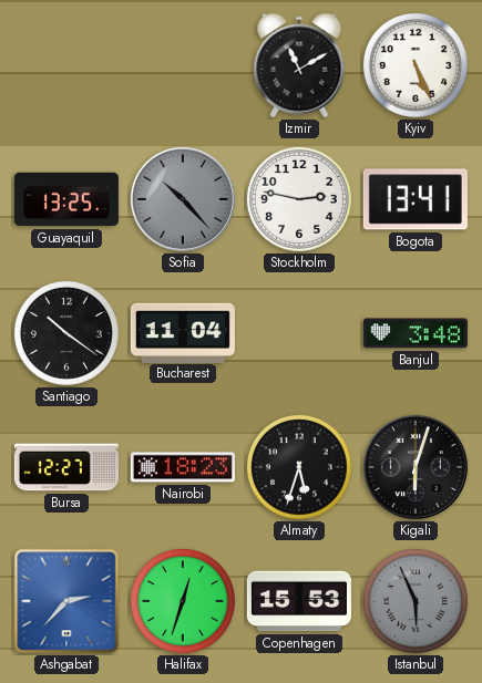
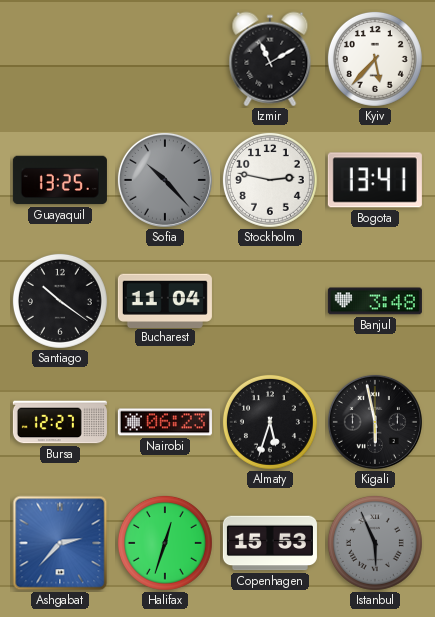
Kyiv: 5:26 -> 5:37 (375, 59)
Nairobi: 18:23 -> 06:23 (165, 422)
Kigali: 6:03 -> 5:58 (375, 422)
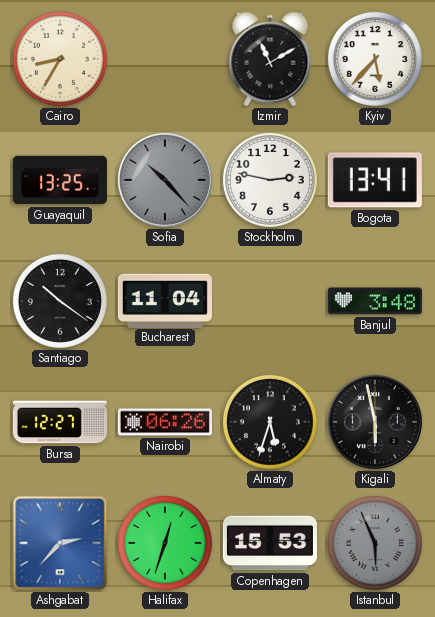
Cairo: none -> 8:35 (60, 59)
Nairobi: 06:23 -> 06:26 (165, 422)
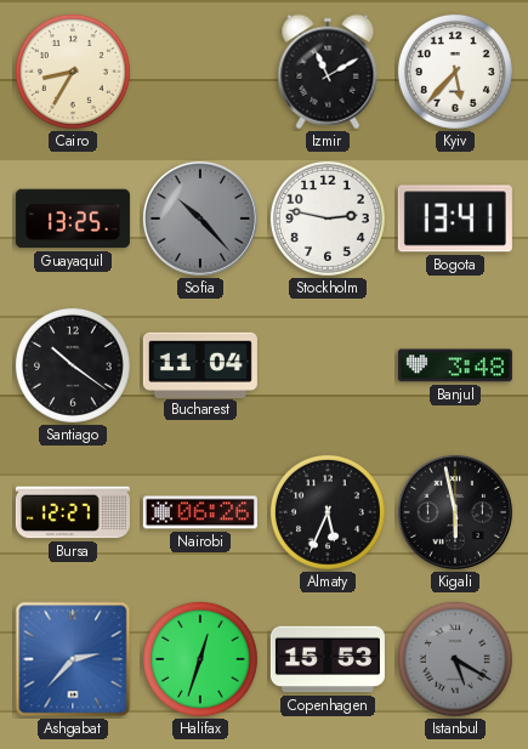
Almaty: 5:33 -> 5:34 (328, 512)
Istanbul: 5:56 -> 5:20 (455, 659)
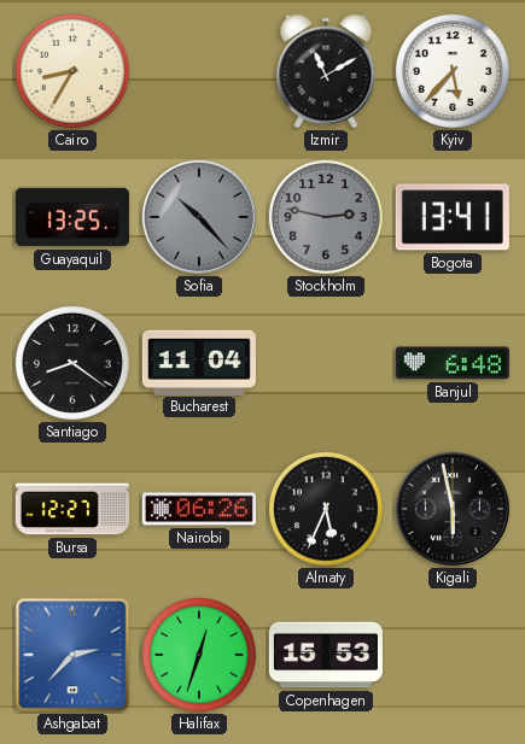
Stockholm dial: white -> grey (326, 217)
Santiago: 10:21 -> 8:21 (72, 363)
Banjul: 3:48 -> 6:48 (453, 363)
Istanbul: 5:20 -> none (455, 659)
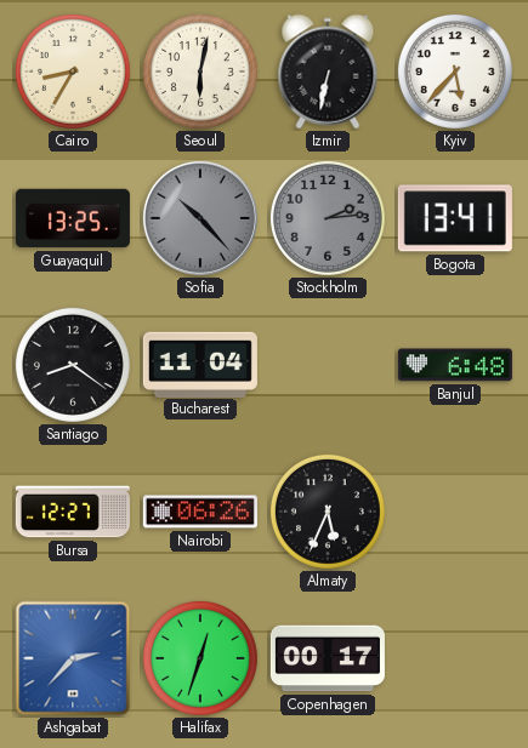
Seoul: none -> 6:02 (200, 72)
Izmir: 11:10 -> 6:32 (328, 72)
Stockholm: 2:47 -> 2:14 (328, 218)
Kigali: 5:58 -> none (453, 509)
Copenhagen: 15:53 -> 00:17 (328, 658)
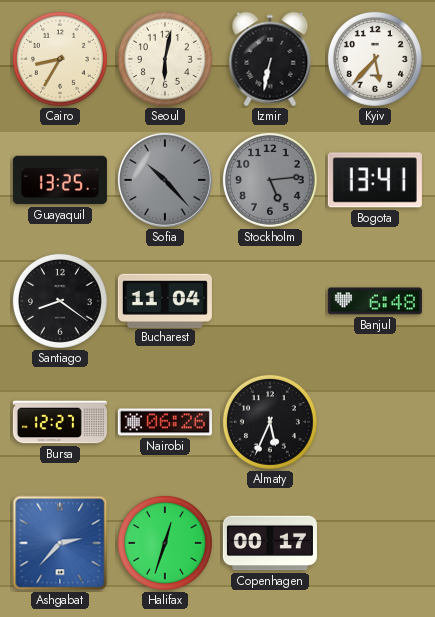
Stockholm: 2:14 -> 5:14 (270, 180)
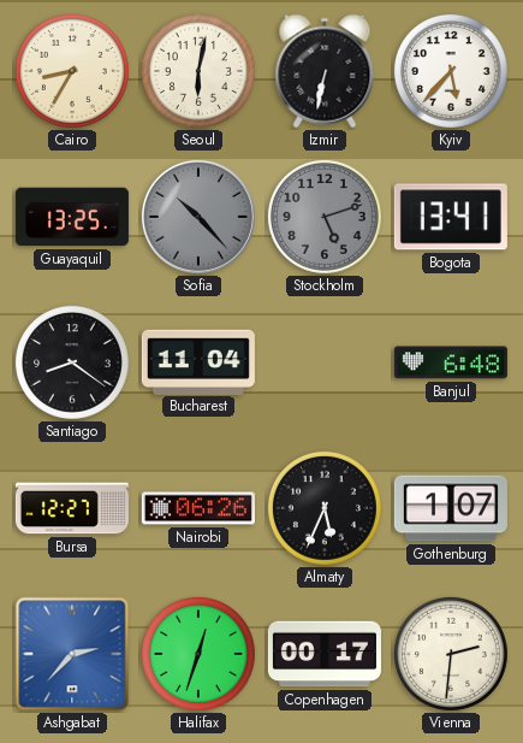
Stockholm: 5:14 -> 5:12 (325, 217)
Gothenburg: none -> 1:07 (451, 508)
Vienna: none -> 2:31 (451, 654)
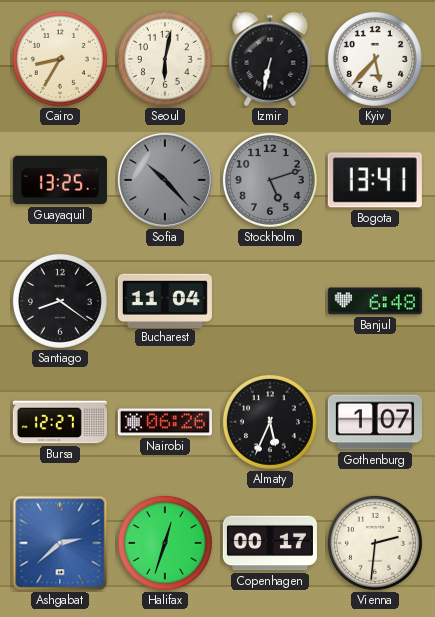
Ashgabat: 2:37 -> 2:38 (60, 543)
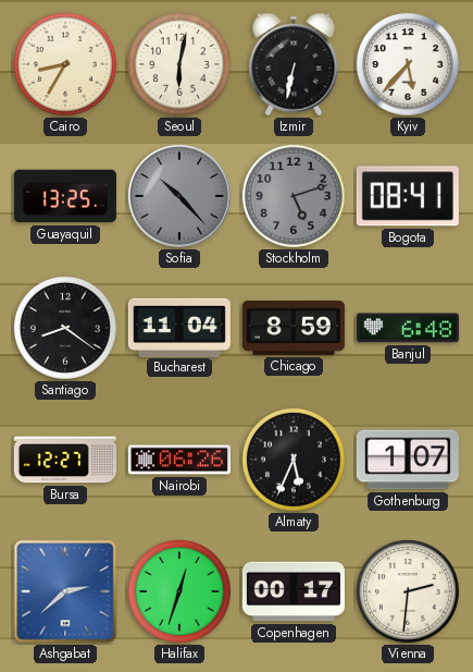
Bogota: 13:41 -> 08:41 (408, 196)
Chicago: none -> 8:59 (294, 328)
